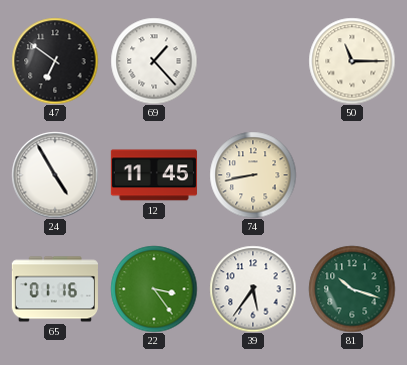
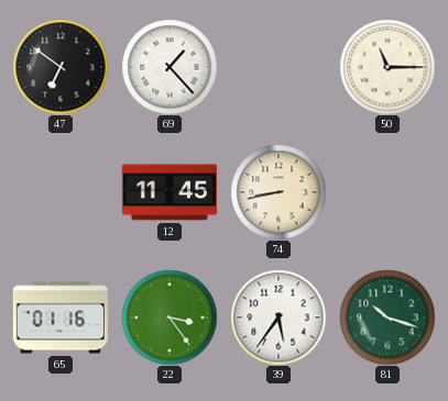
24: 4:55 -> none (55, 175)
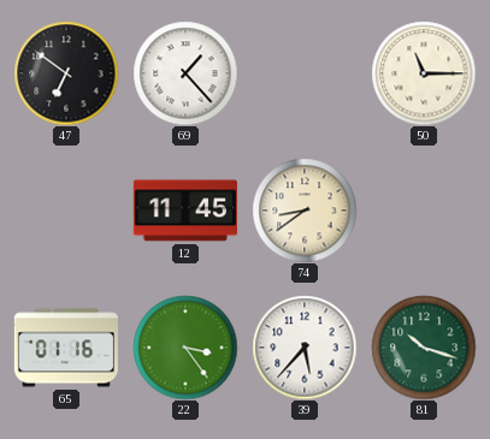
74: 8:43 -> 8:39 (305, 210)
39: 5:36 -> 5:37 (305, 348)
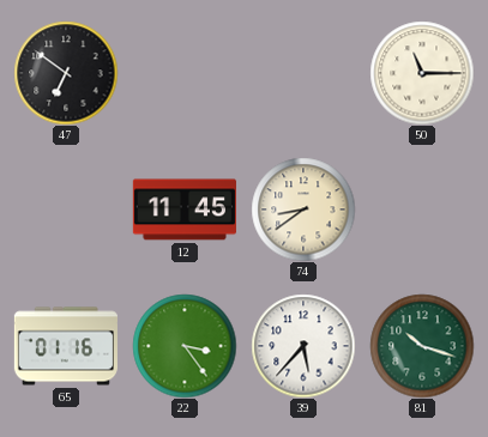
69: 1:23 -> none (185, 73)
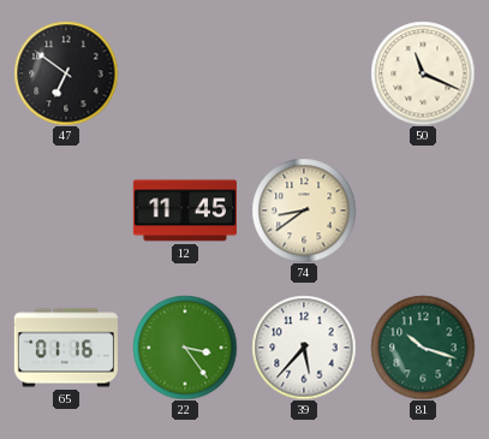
50: 11:15 -> 11:19 (423, 73)
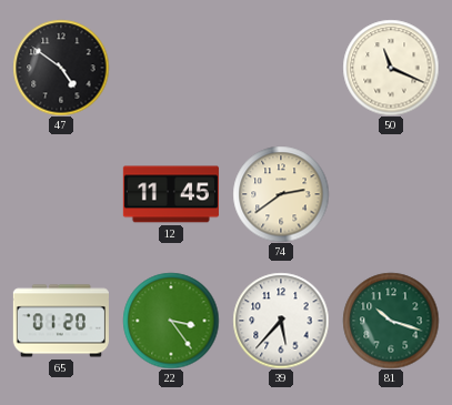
47: 6:51 -> 4:51 (61, 68)
74: 8:39 -> 2:39 (281, 194)
65: 01:16 -> 01:20 (61, 321)
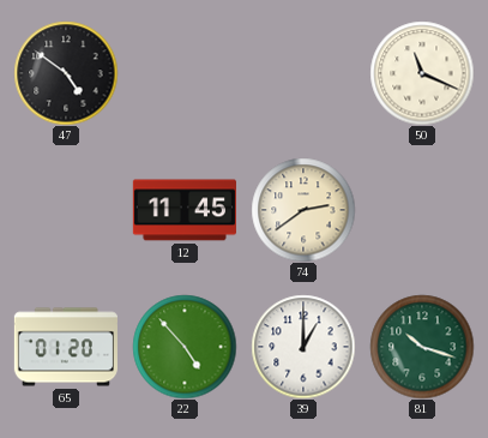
22: 3:24 -> 4:53 (185, 347)
39: 5:37 -> 1:00 (303, 347)
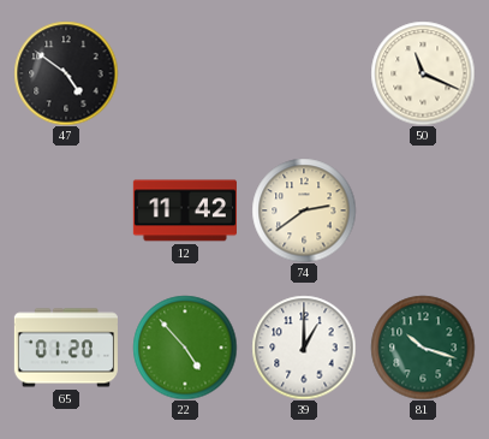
12: 11:45 -> 11:42 (185, 210)
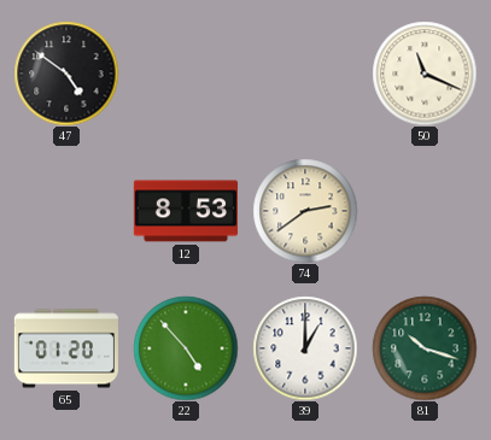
12: 11:42 -> 8:53 (186, 211)
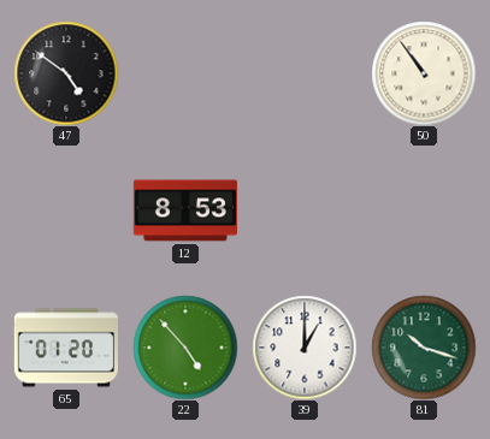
50: 11:19 -> 10:54 (424, 73)
74: 2:39 -> none (305, 211)
